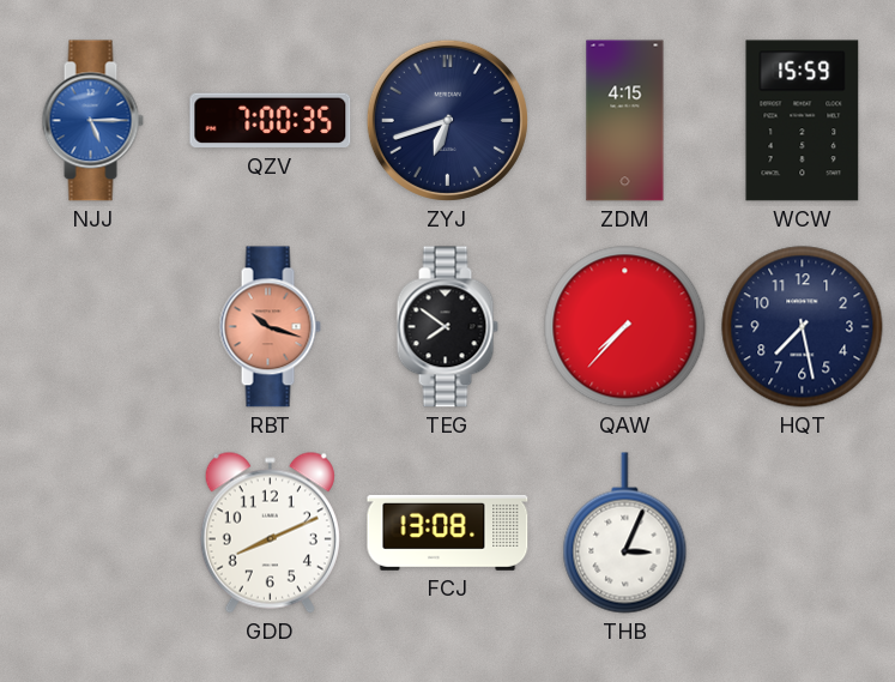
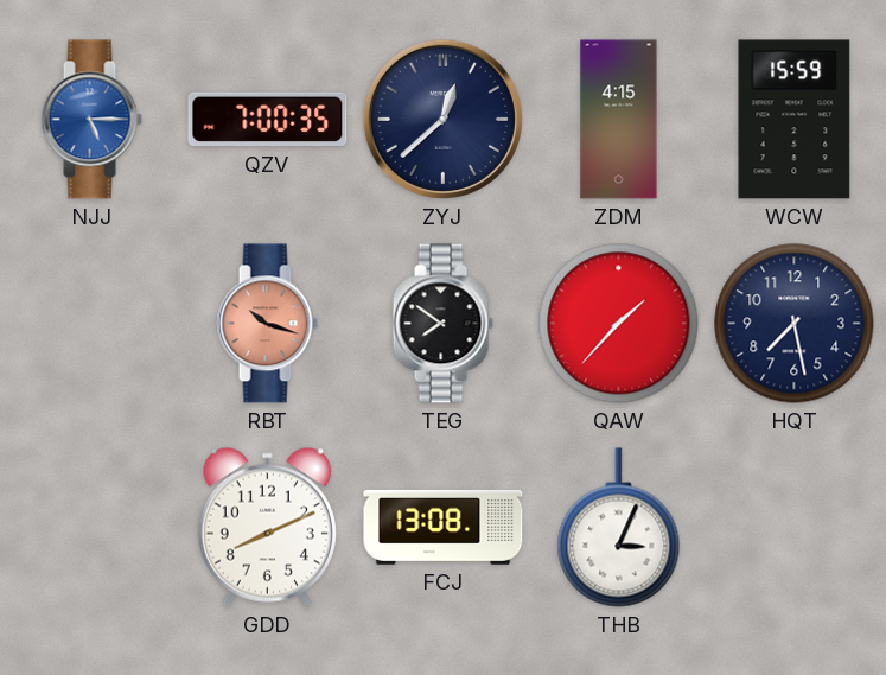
ZYJ: 6:42 -> 12:38 (442, 119)
QAW: 7:37 -> 1:37 (619, 324)
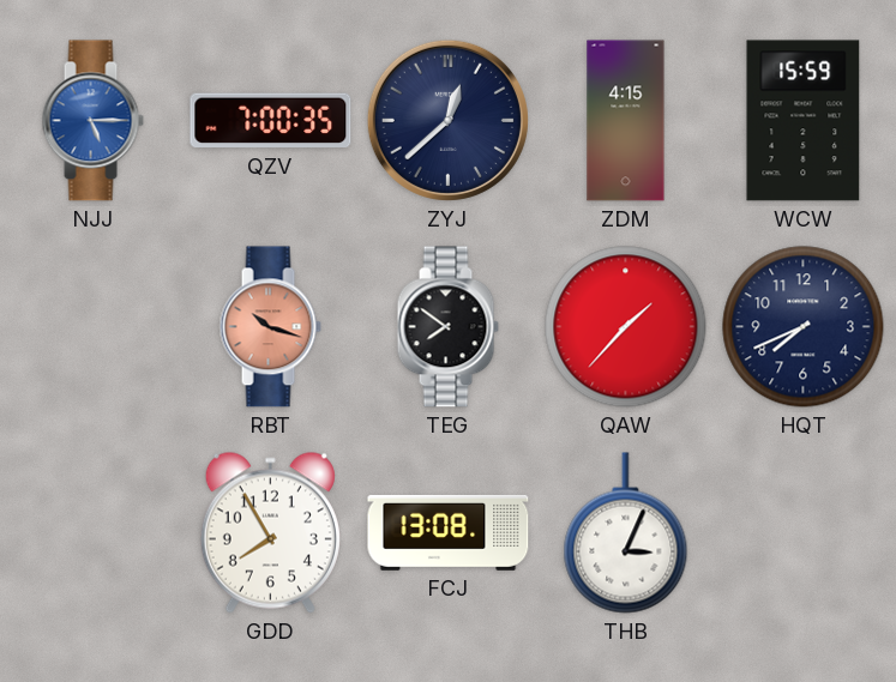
HQT: 7:28 -> 7:41 (804, 327)
GDD: 8:11 -> 7:55 (270, 532)
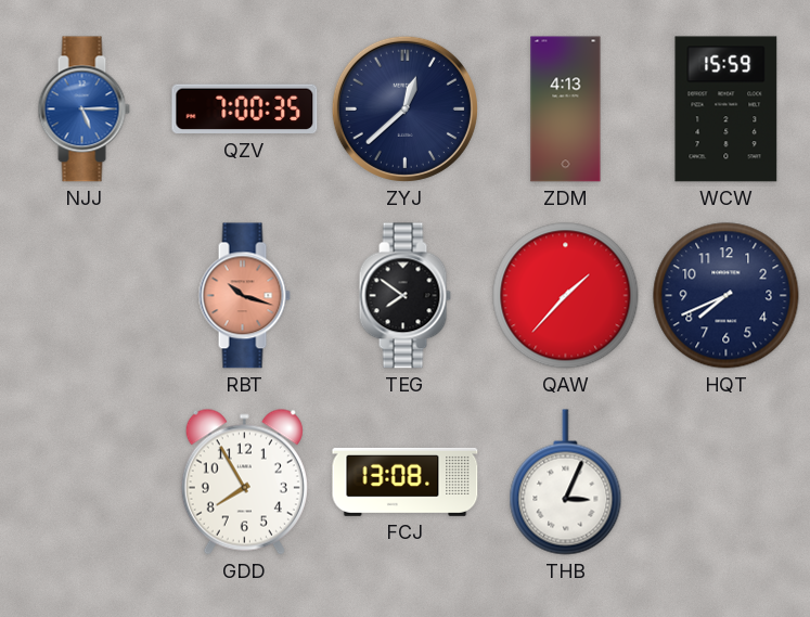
ZDM: 4:15 -> 4:13 (566, 110)
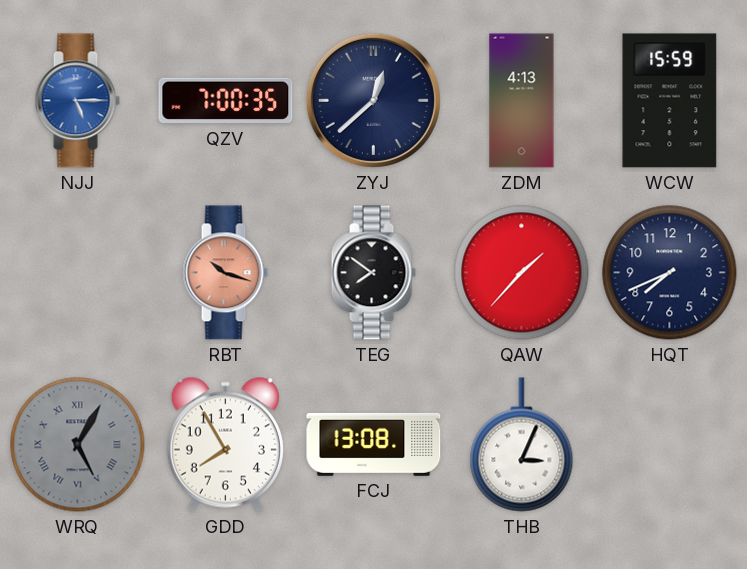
WRQ: none -> 5:05 (78, 445)
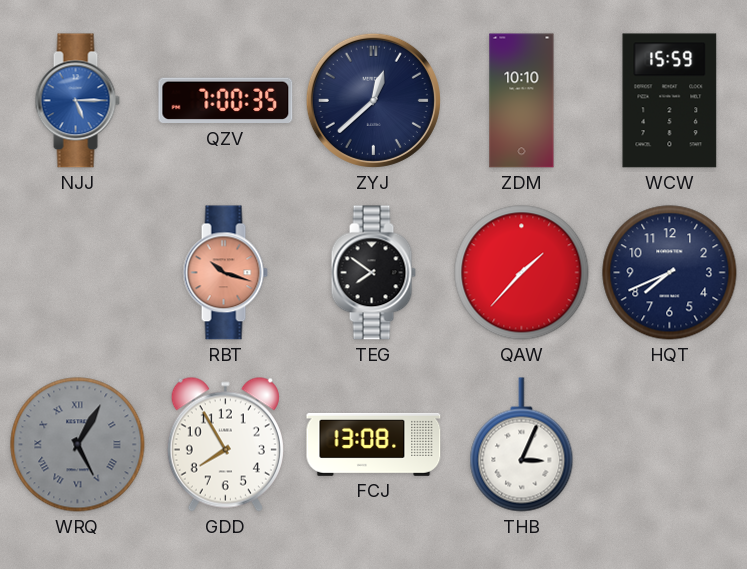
ZDM: 4:13 -> 10:10 (522, 101)
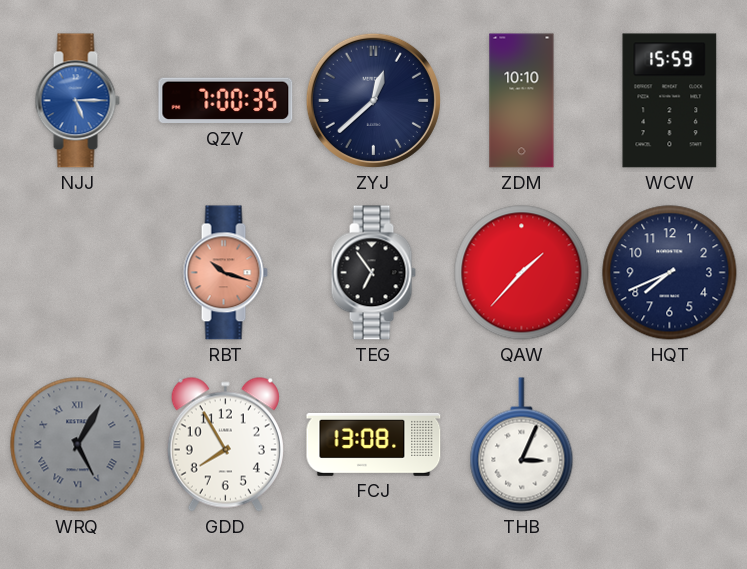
TEG: 7:51 -> 6:54 (373, 273)
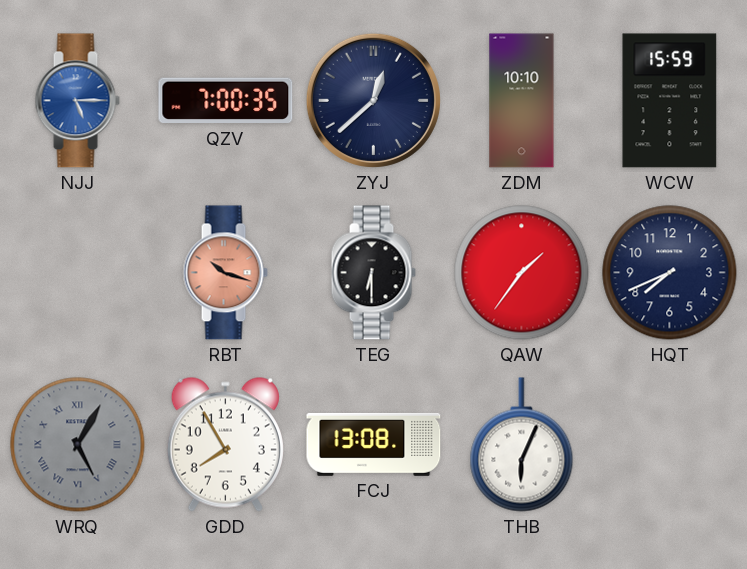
TEG: 6:54 -> 6:30 (373, 273)
QAW: 1:37 -> 1:36 (522, 273)
THB: 3:04 -> 6:04 (522, 445)
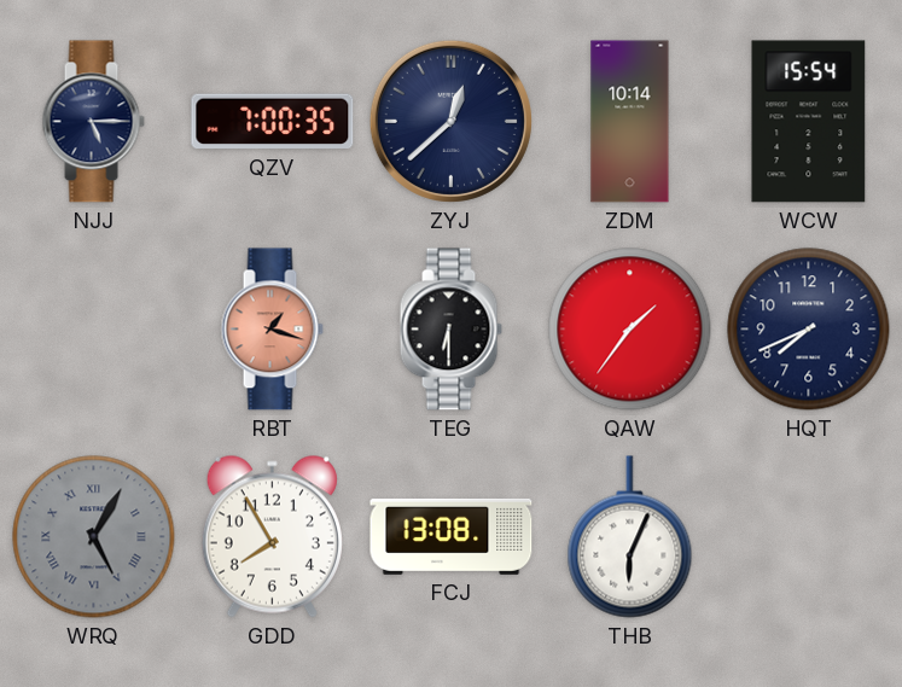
NJJ dial: blue -> navy (93, 122)
ZDM: 10:10 -> 10:14 (630, 122)
WCW: 15:59 -> 15:54 (809, 122)
RBT: 10:18 -> 1:18 (272, 330)
